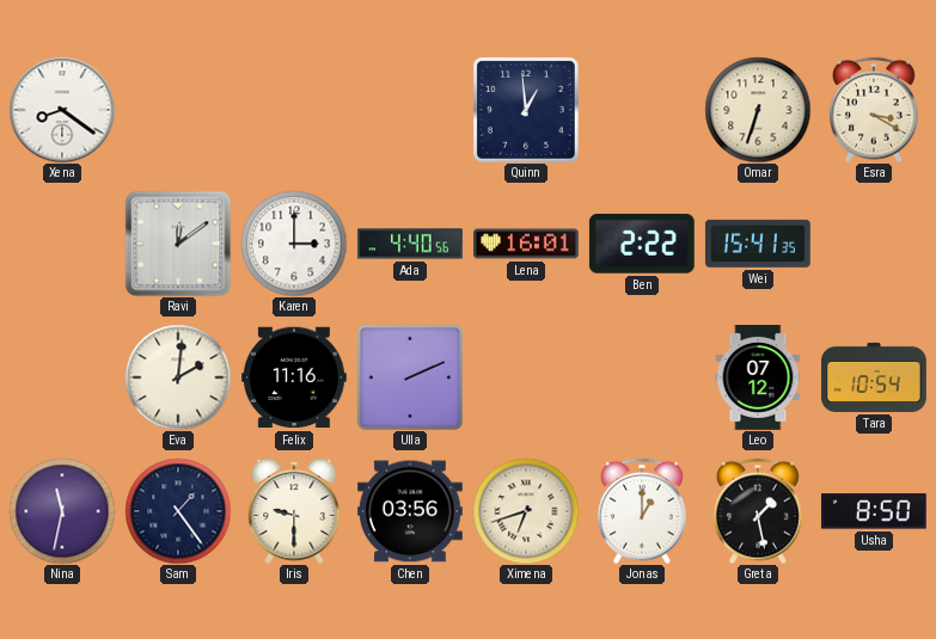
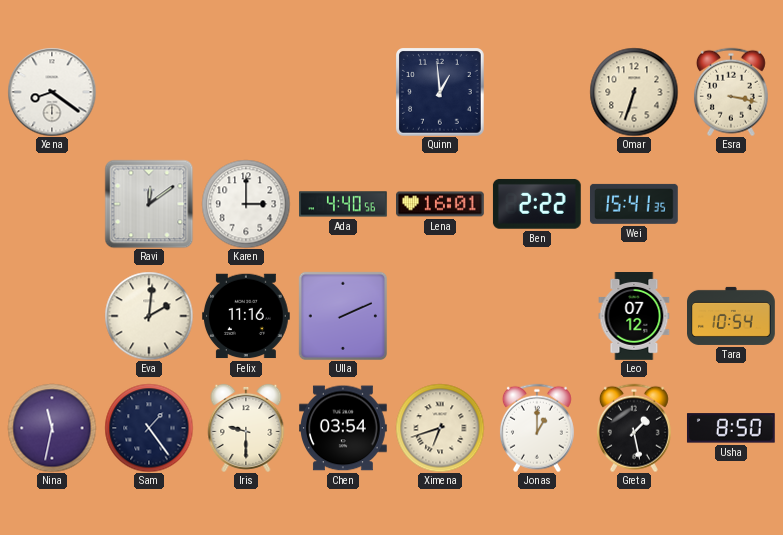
Esra: 3:20 -> 3:17 (731, 92)
Chen: 03:56 -> 03:54 (344, 428)
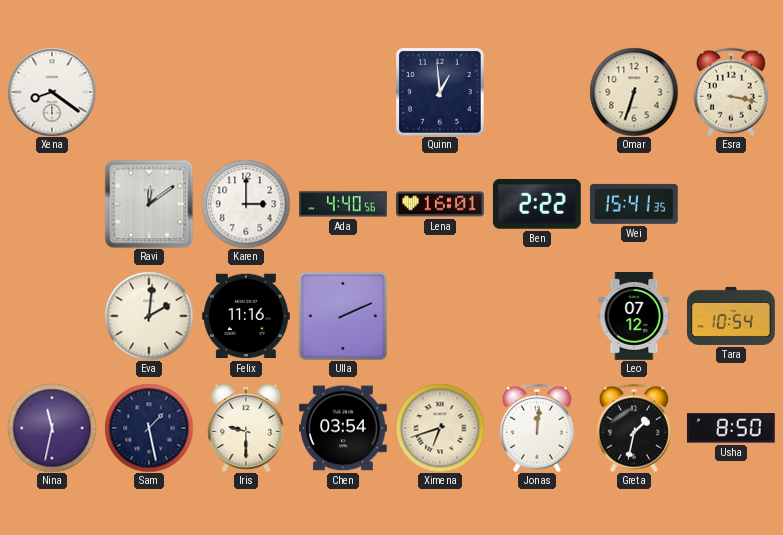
Sam: 1:24 -> 1:28 (149, 428)
Jonas: 1:00 -> 12:01 (537, 428)
Greta: 1:28 -> 1:32 (634, 428)
